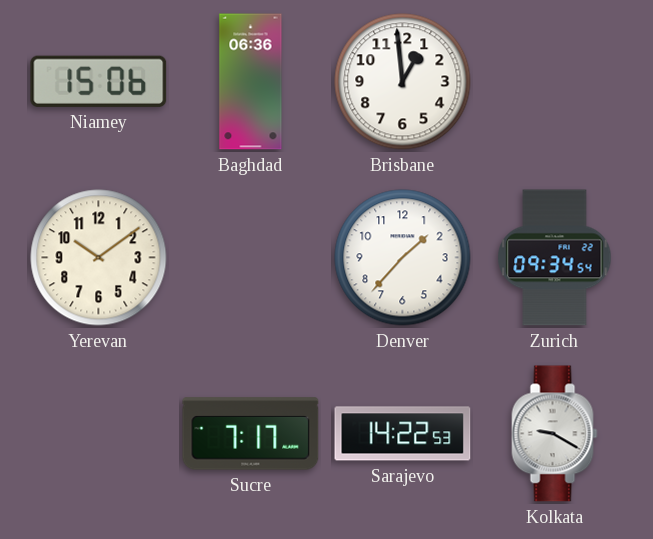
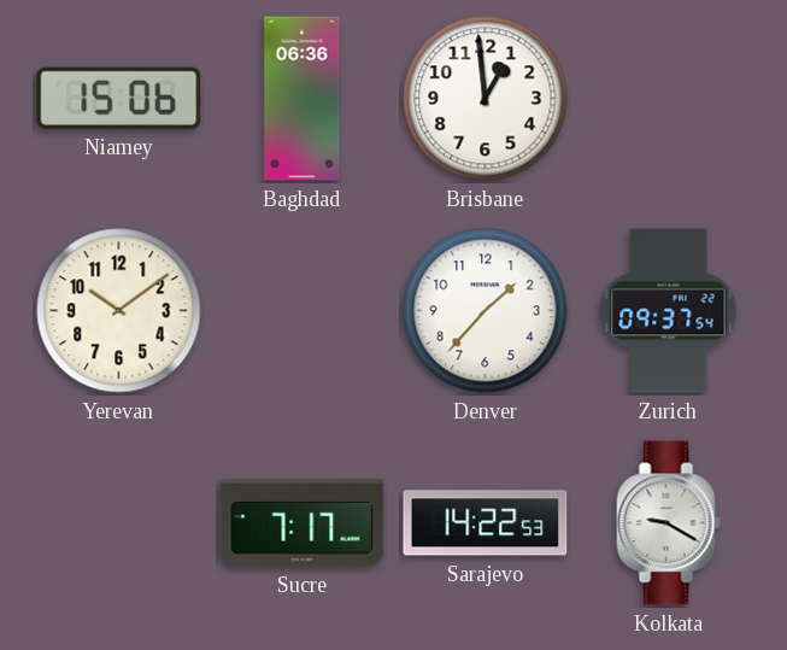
Zurich: 09:34 -> 09:37 (669, 311)
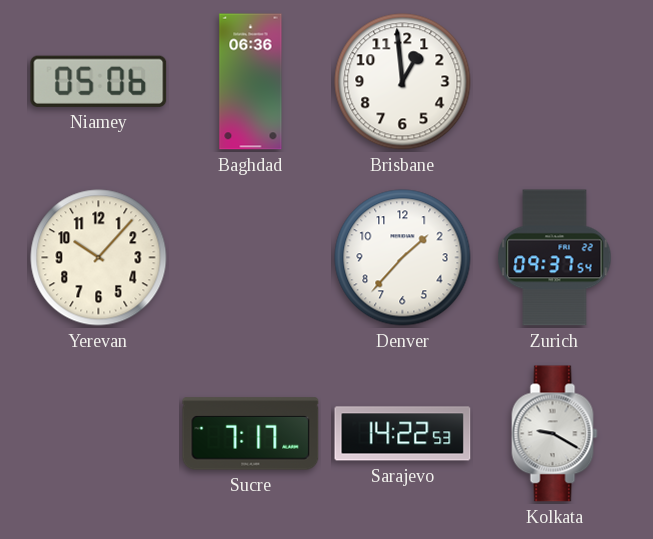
Niamey: 15:06 -> 05:06 (99, 81)
Yerevan: 10:09 -> 10:07 (99, 258)
